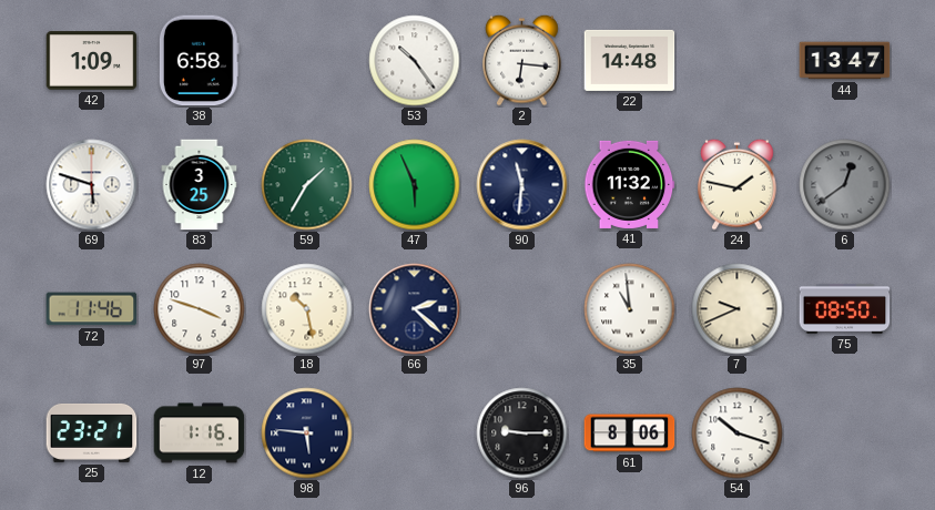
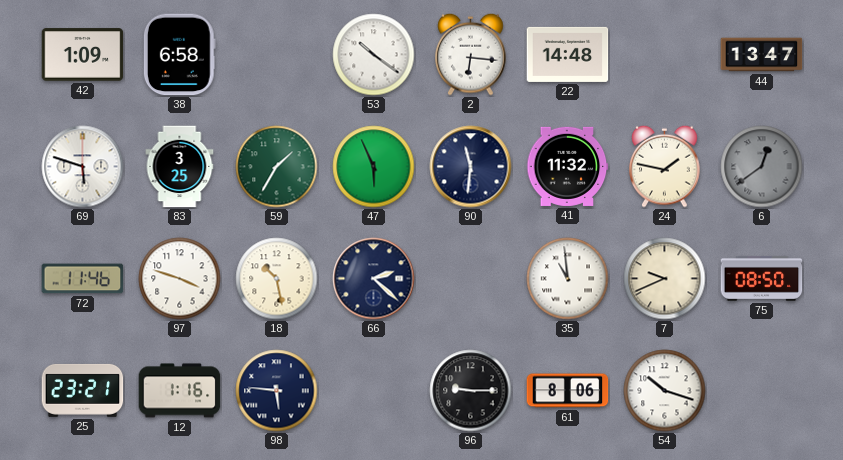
53: 10:24 -> 10:21 (374, 55)
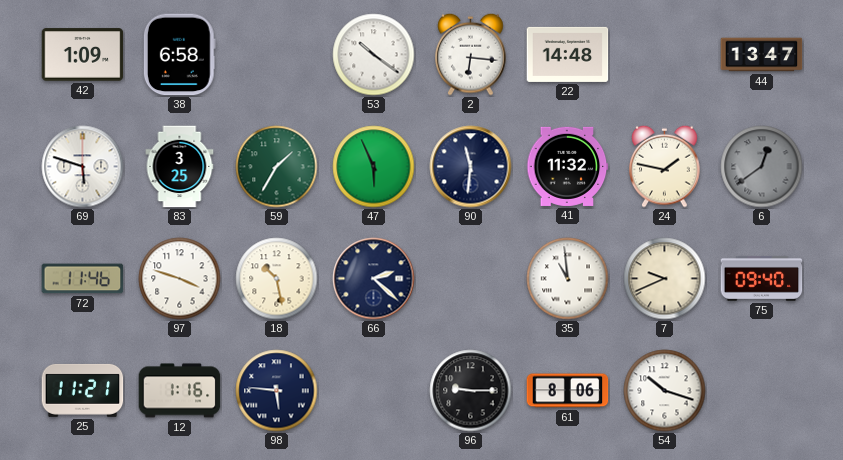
75: 08:50 -> 09:40 (762, 278)
25: 23:21 -> 11:21 (83, 390)
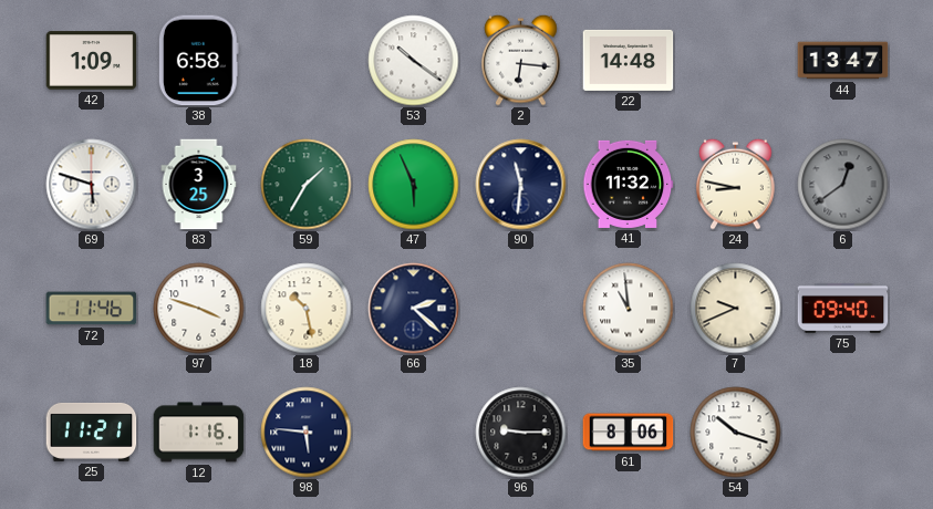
24: 1:47 -> 8:47 (736, 184)
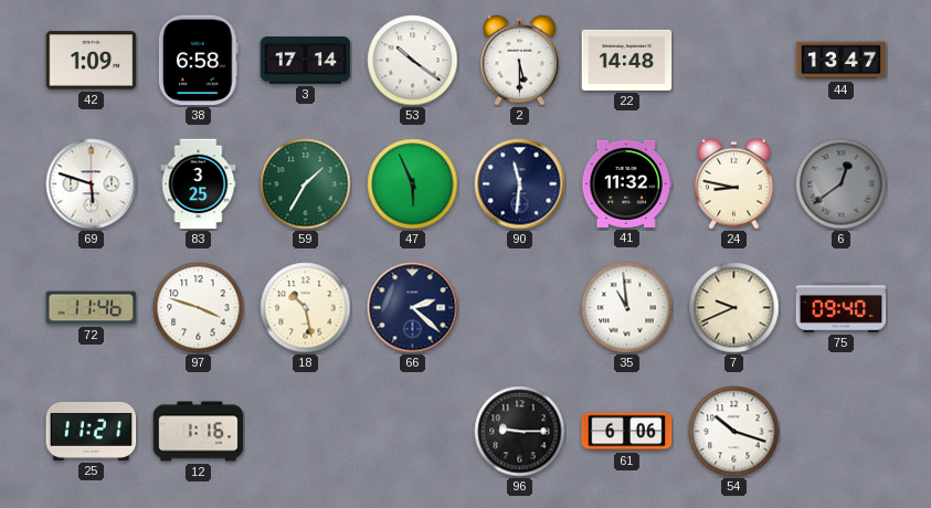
3: none -> 17:14 (306, 61)
2: 6:16 -> 5:30 (520, 60)
98: 5:46 -> none (307, 433)
61: 8:06 -> 6:06 (627, 432)
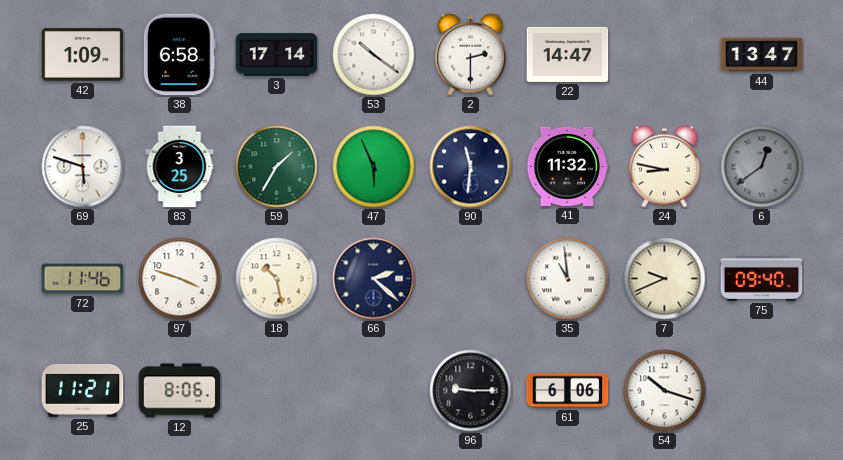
2: 5:30 -> 2:30 (471, 54)
22: 14:48 -> 14:47 (568, 54)
12: 1:16 -> 8:06 (180, 391)
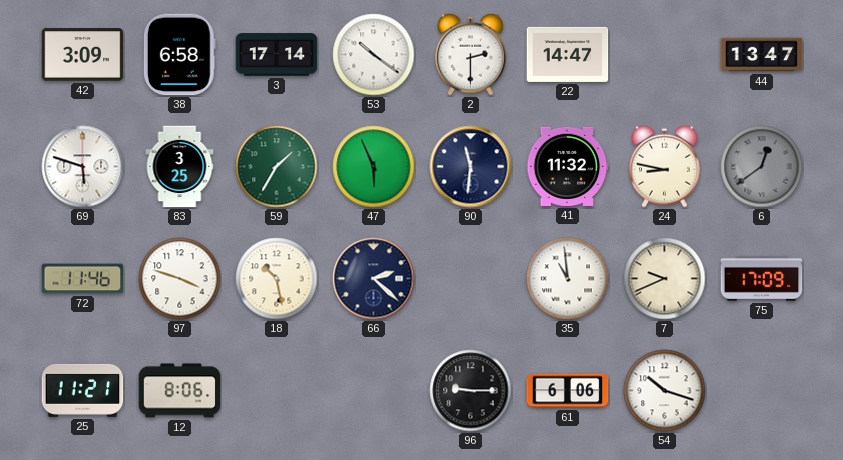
42: 1:09 -> 3:09 (83, 55)
75: 09:40 -> 17:09 (762, 278)
